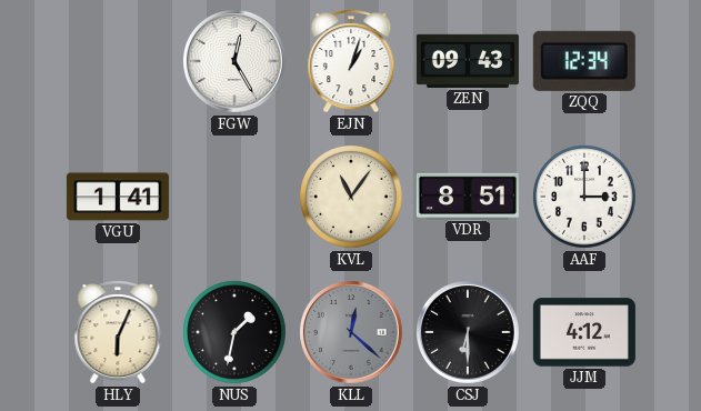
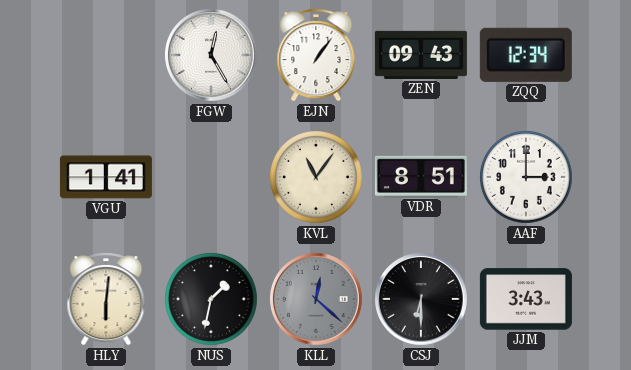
EJN: 1:03 -> 1:06 (316, 55)
HLY: 6:04 -> 6:01 (106, 299)
JJM: 4:12 -> 3:43 (526, 299)
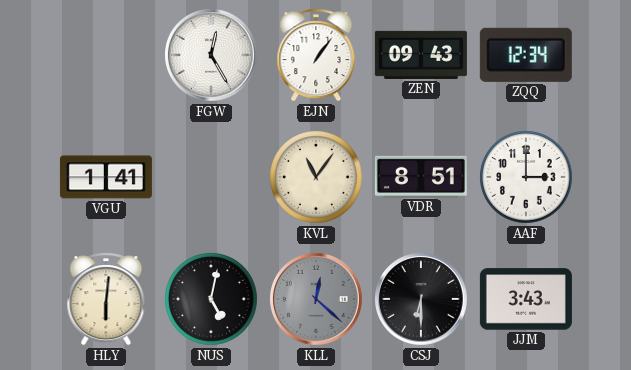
NUS: 1:32 -> 5:02 (211, 299)
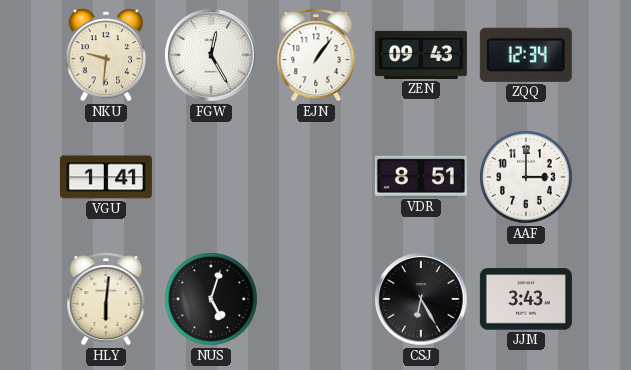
NKU: none -> 9:31 (106, 55)
KVL: 11:06 -> none (316, 177)
NUS: 5:02 -> 5:03 (211, 299)
KLL: 12:22 -> none (317, 300)
CSJ: 6:30 -> 6:25 (422, 300)
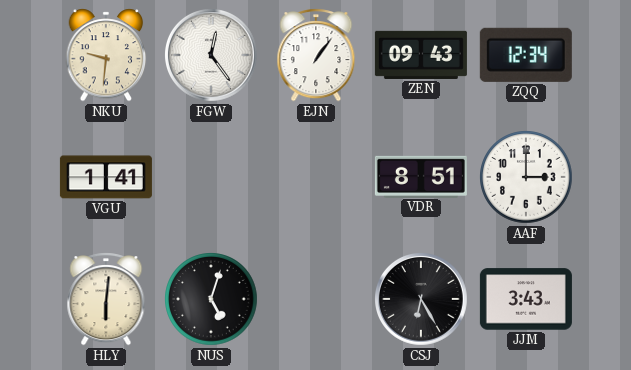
FGW: 12:25 -> 12:24 (212, 56)
